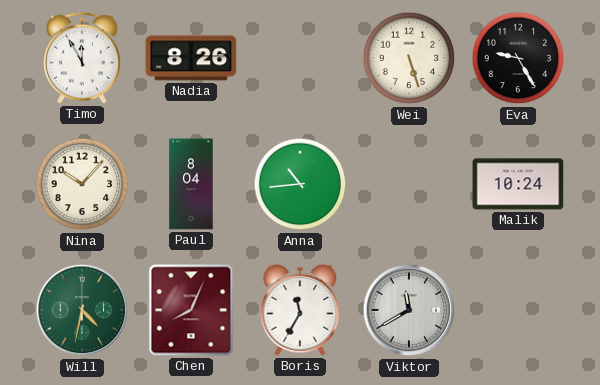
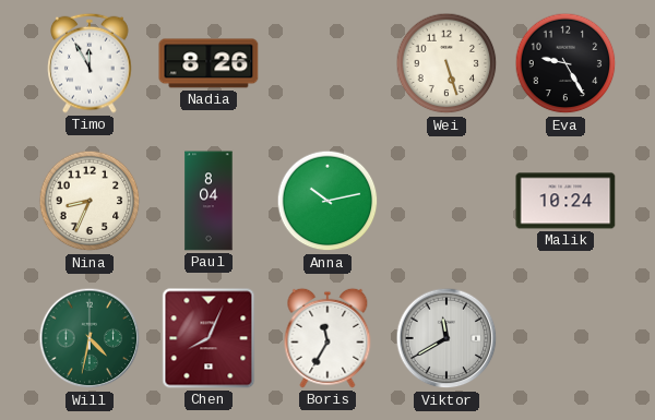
Nina: 10:07 -> 8:34 (90, 201)
Anna: 10:44 -> 10:13 (327, 201)
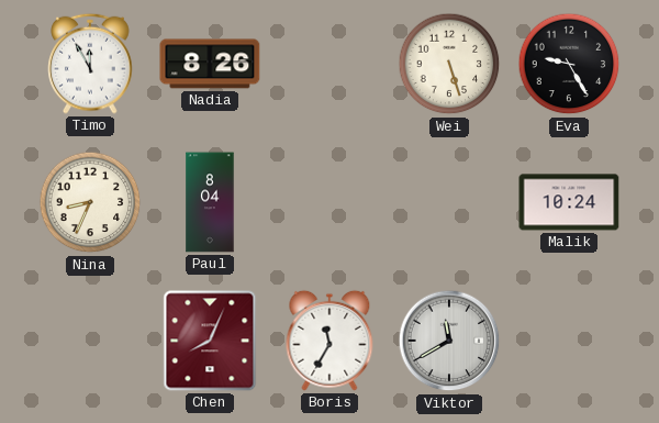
Anna: 10:13 -> none (327, 201)
Will: 4:32 -> none (90, 338)
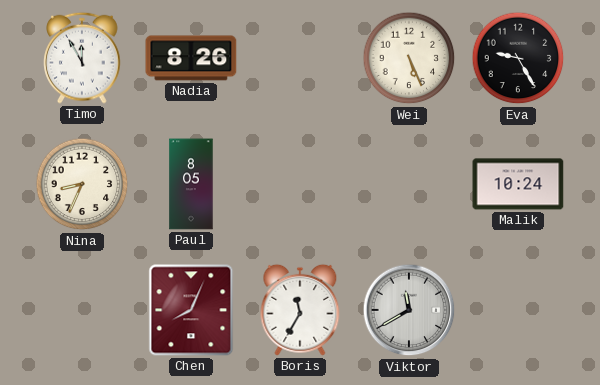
Wei: 5:27 -> 5:26 (409, 58)
Paul: 8:04 -> 8:05 (191, 184)
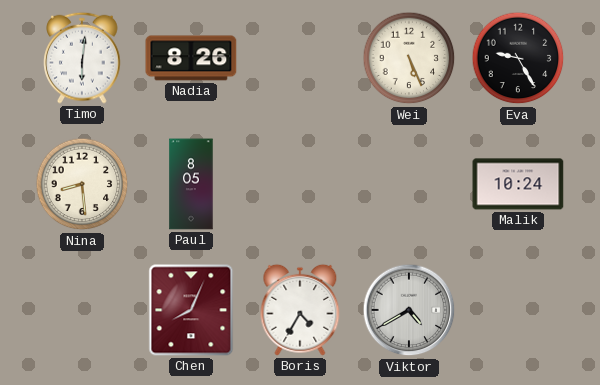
Timo: 11:55 -> 6:01 (82, 58)
Nina: 8:34 -> 8:29 (82, 184)
Boris: 11:35 -> 4:35 (300, 310)
Viktor: 11:40 -> 4:40 (409, 310)
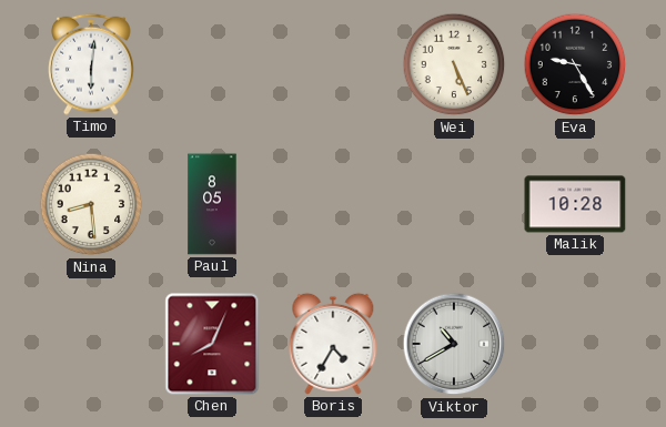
Nadia: 8:26 -> none (191, 58)
Malik: 10:24 -> 10:28 (575, 204)
Viktor: 4:40 -> 10:40 (454, 344)
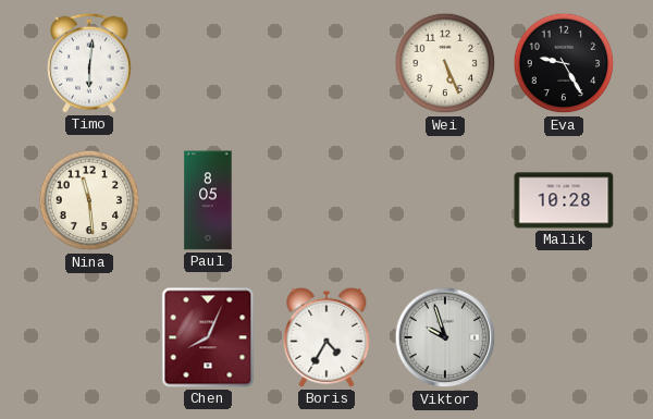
Nina: 8:29 -> 11:29 (89, 200)
Viktor: 10:40 -> 9:57 (445, 337)
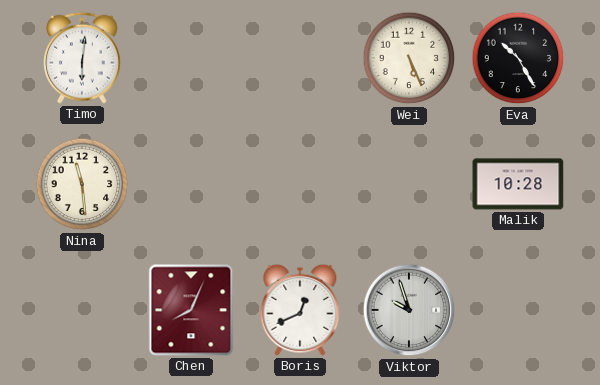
Eva: 9:25 -> 10:25 (518, 58)
Paul: 8:05 -> none (208, 200)
Boris: 4:35 -> 12:41 (300, 310)
